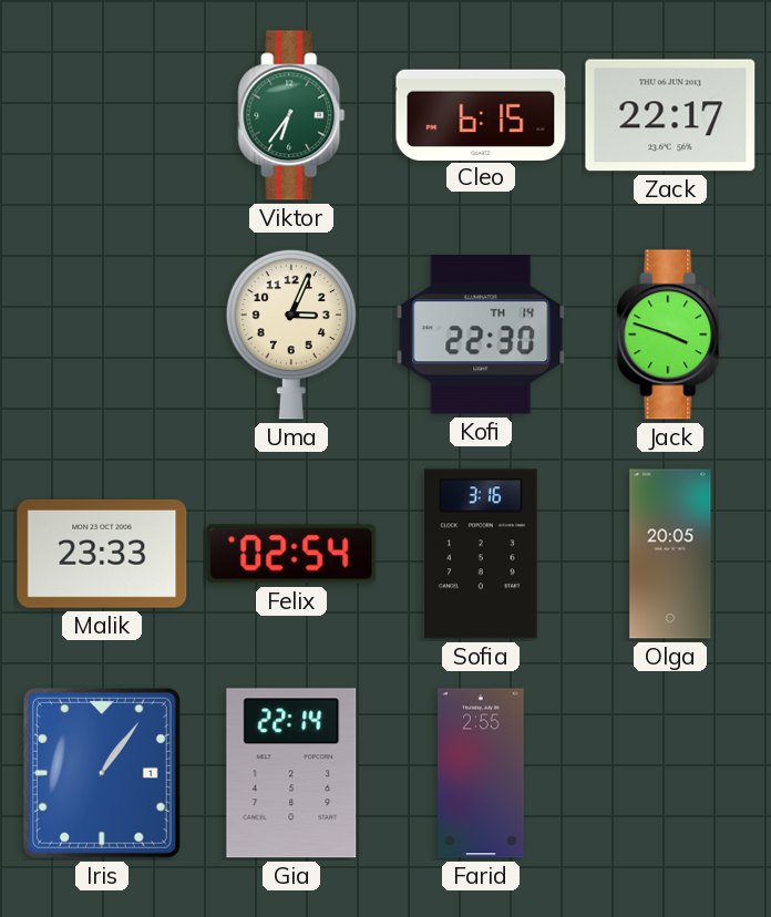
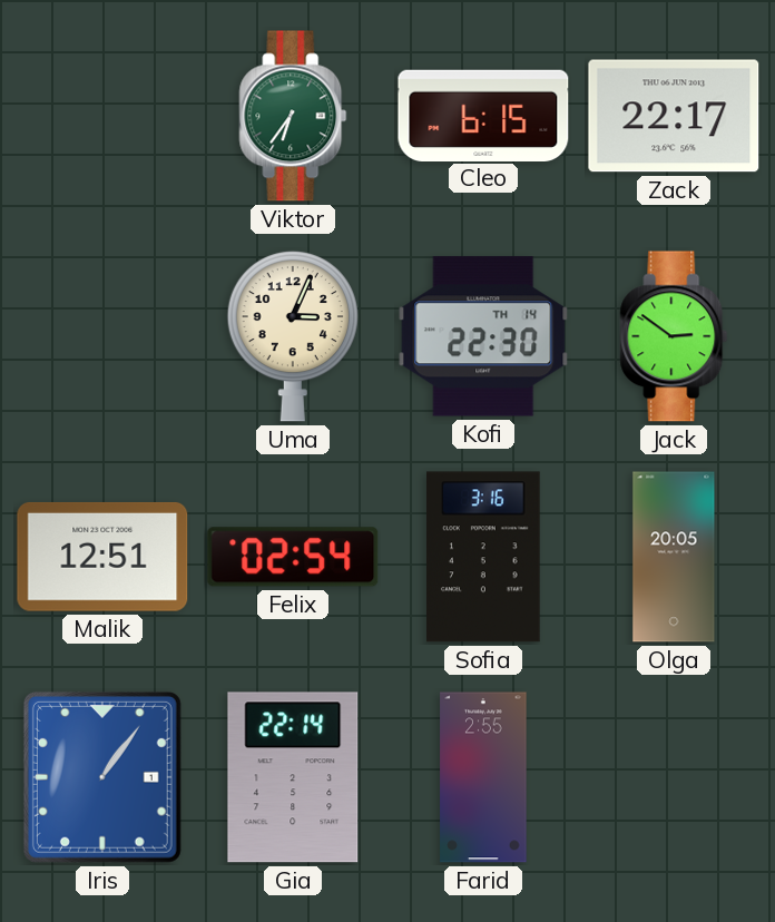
Jack: 3:48 -> 2:51 (674, 336)
Malik: 23:33 -> 12:51 (102, 557)
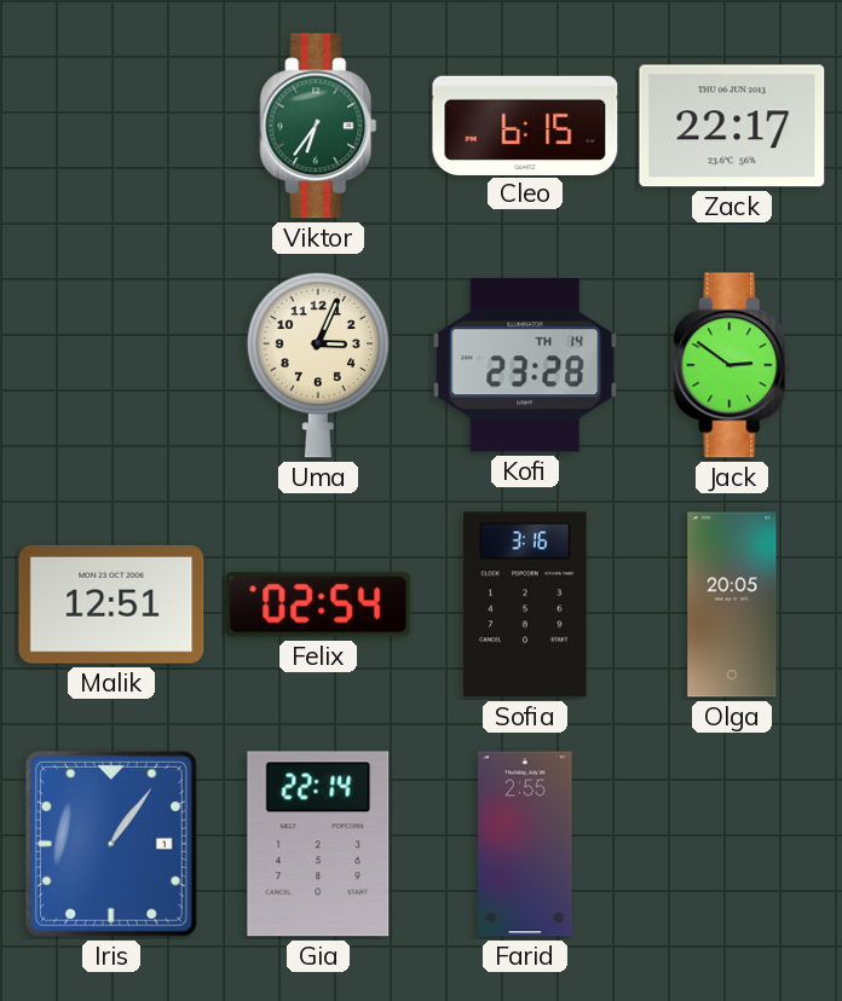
Kofi: 22:30 -> 23:28 (525, 365)
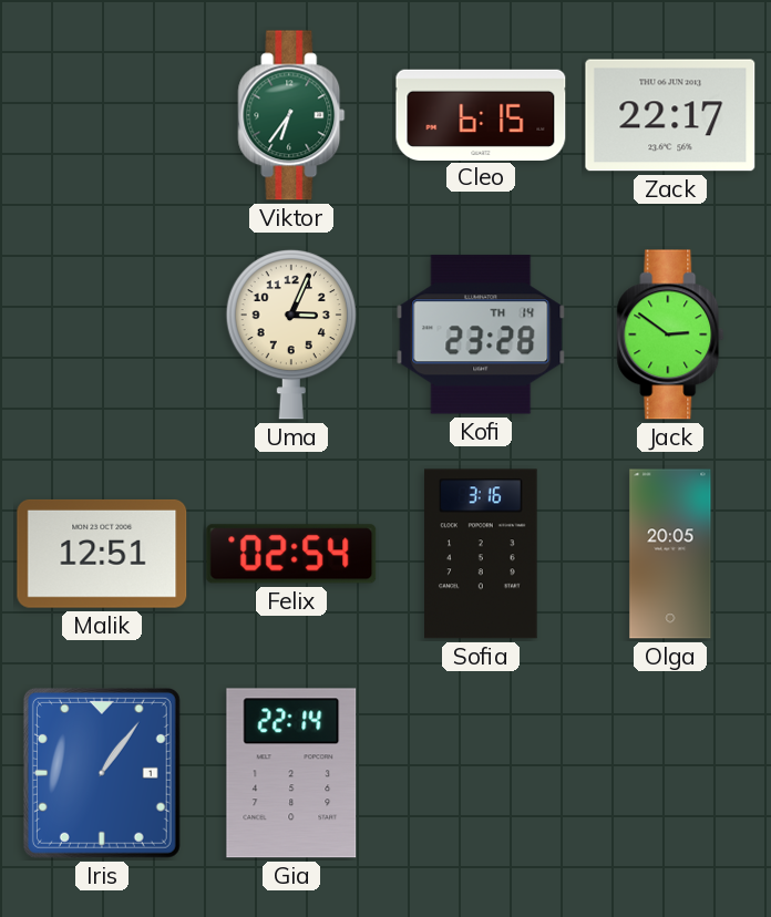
Farid: 2:55 -> none (525, 844)
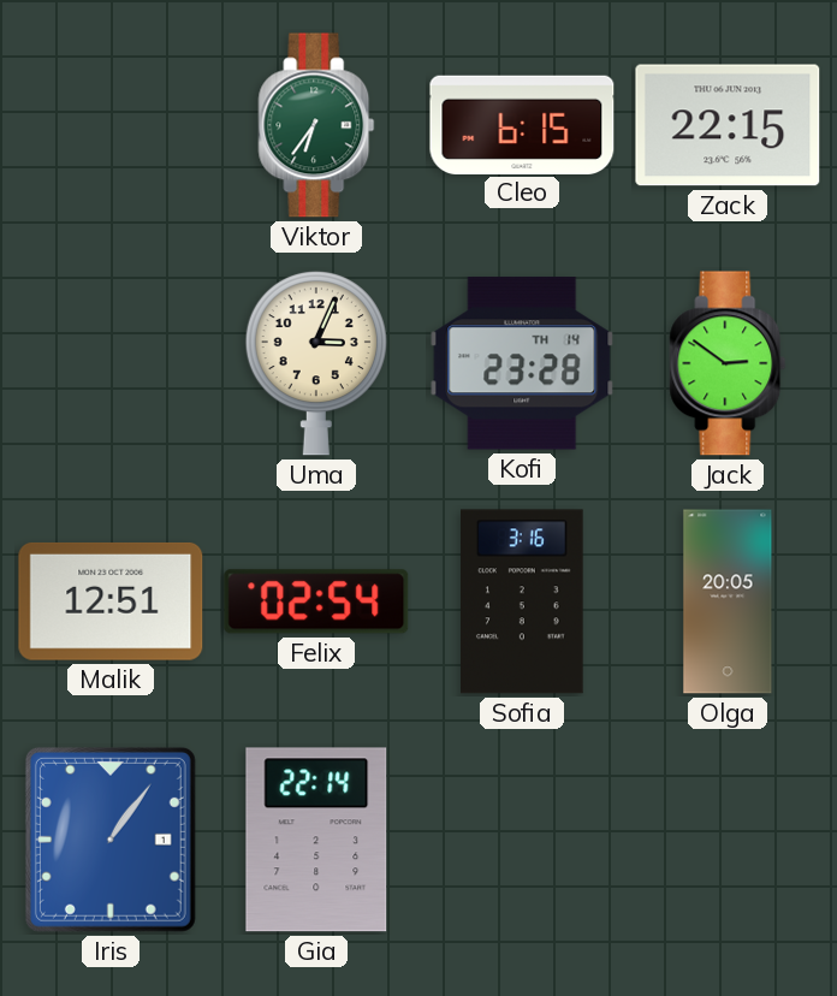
Zack: 22:17 -> 22:15 (728, 125)
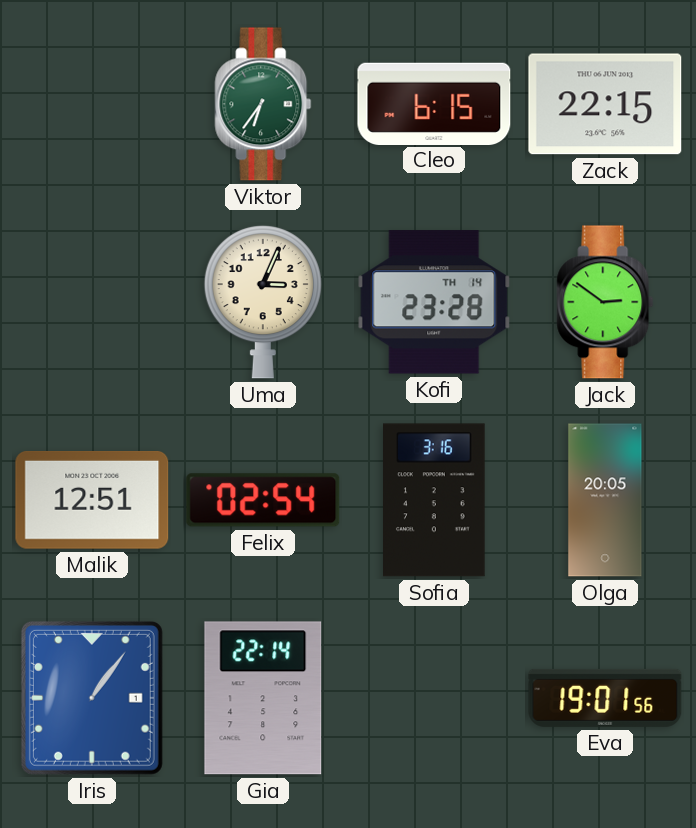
Eva: none -> 19:01 (605, 698)
